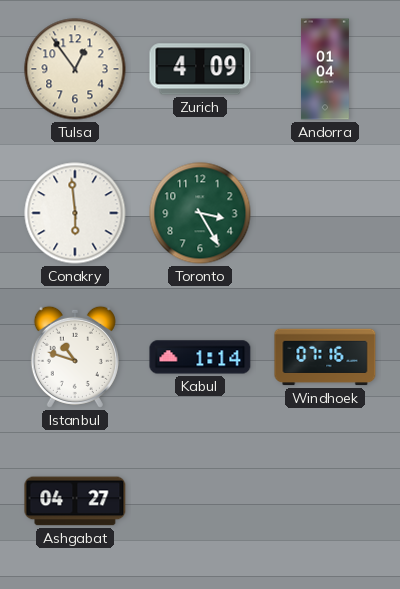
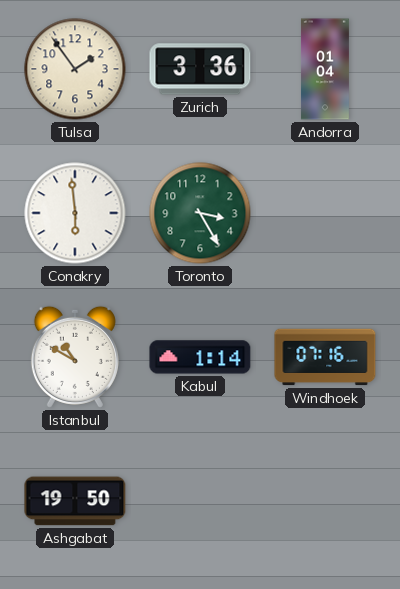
Tulsa: 12:54 -> 1:54 (75, 69)
Zurich: 4:09 -> 3:36 (200, 69)
Istanbul: 10:48 -> 10:50 (75, 357)
Ashgabat: 04:27 -> 19:50 (75, 501)
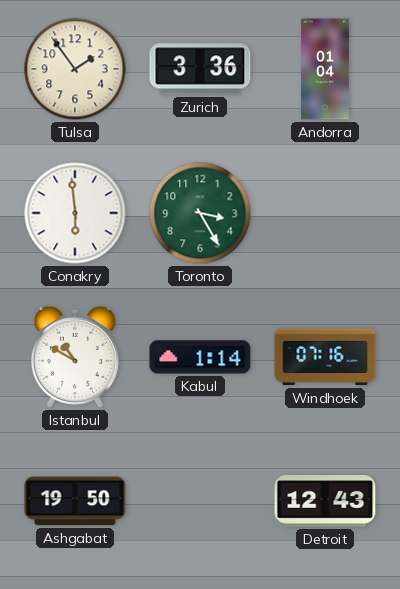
Detroit: none -> 12:43 (325, 502)
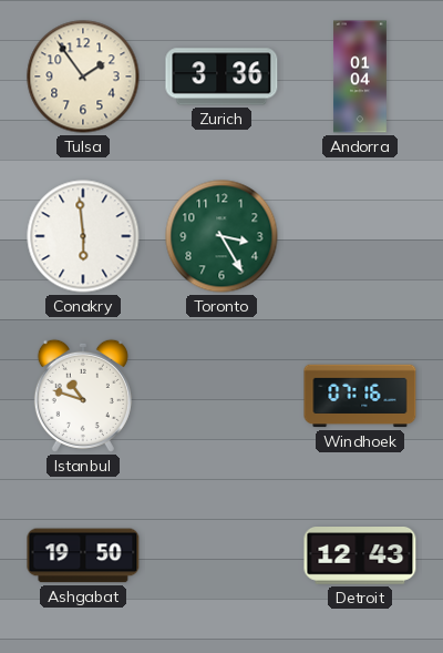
Istanbul: 10:50 -> 10:48 (83, 396)
Kabul: 1:14 -> none (200, 357)
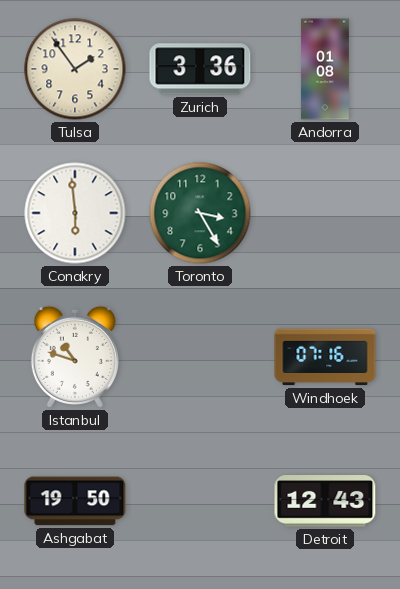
Andorra: 01:04 -> 01:08 (325, 69)
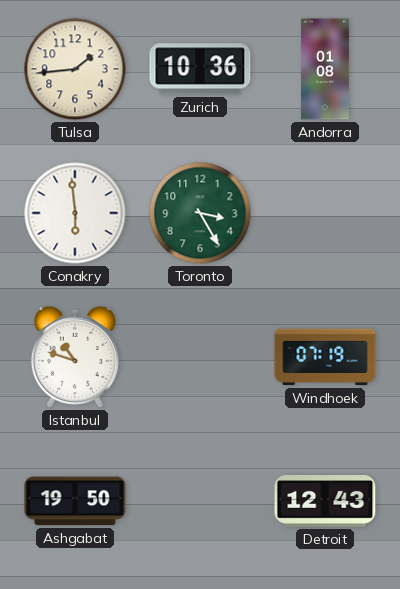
Tulsa: 1:54 -> 1:44 (75, 69)
Zurich: 3:36 -> 10:36 (200, 69)
Windhoek: 07:16 -> 07:19 (325, 357)
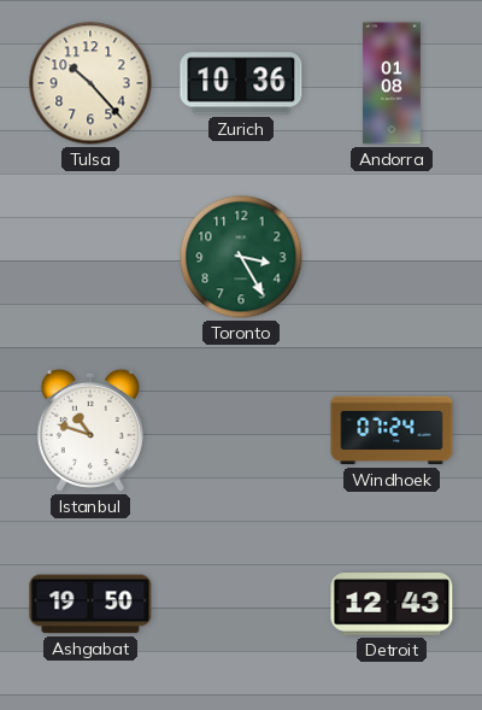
Tulsa: 1:44 -> 10:23 (90, 83)
Conakry: 5:59 -> none (75, 213)
Windhoek: 07:19 -> 07:24 (392, 430)
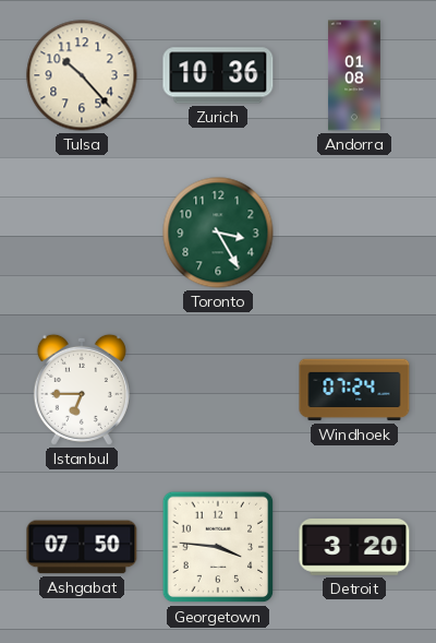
Istanbul: 10:48 -> 6:45 (82, 390)
Ashgabat: 19:50 -> 07:50 (82, 547)
Georgetown: none -> 3:46 (218, 547)
Detroit: 12:43 -> 3:20 (354, 548)
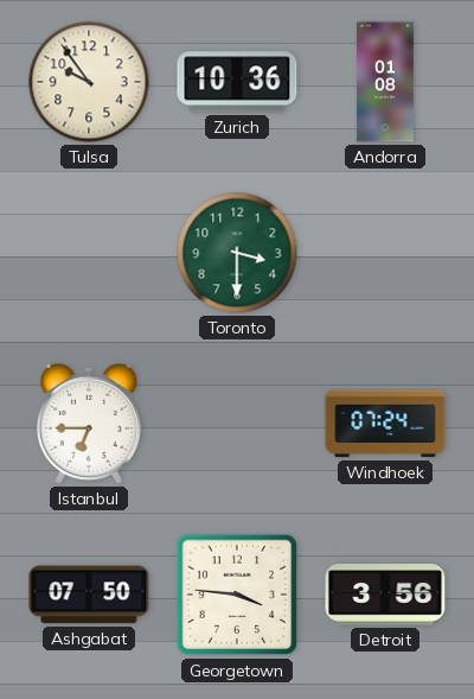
Tulsa: 10:23 -> 9:54 (89, 82)
Toronto: 3:25 -> 3:30 (237, 253)
Detroit: 3:20 -> 3:56 (385, 596)
